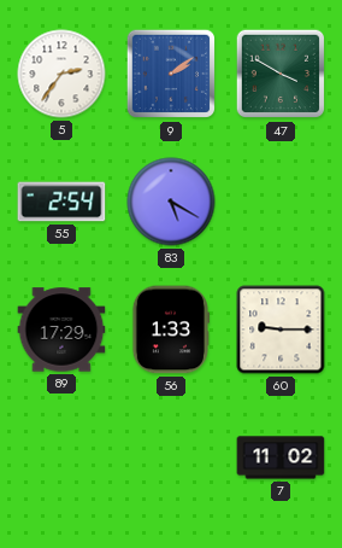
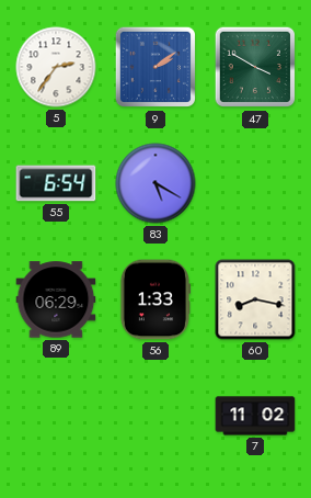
55: 2:54 -> 6:54 (56, 183)
89: 17:29 -> 06:29 (56, 299)
60: 9:15 -> 8:17 (255, 299)
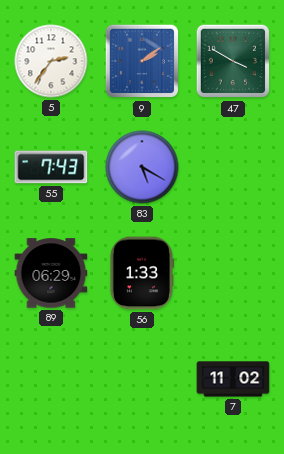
55: 6:54 -> 7:43 (51, 167)
60: 8:17 -> none (255, 299)
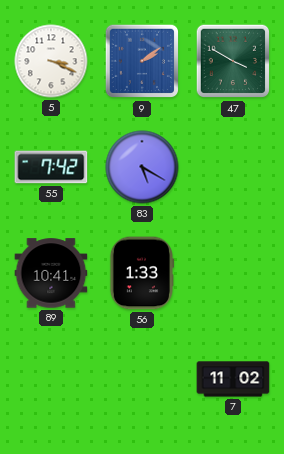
5: 2:36 -> 3:19 (51, 61)
55: 7:43 -> 7:42 (51, 167)
89: 06:29 -> 10:41 (51, 273)
